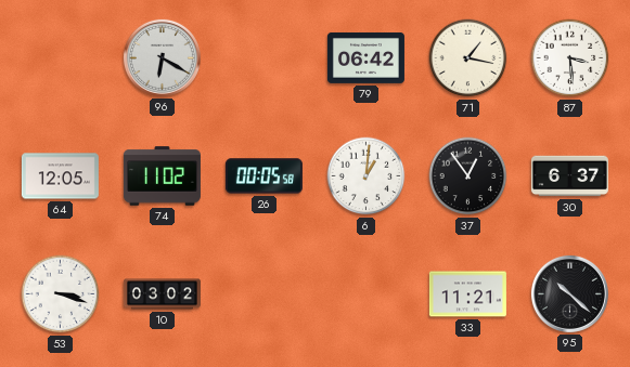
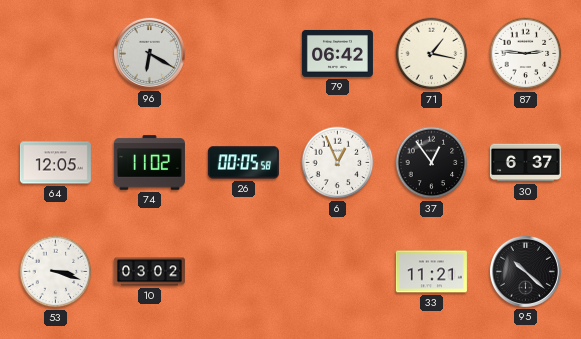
87: 3:29 -> 2:46 (526, 54)
6: 1:01 -> 12:56 (338, 163)
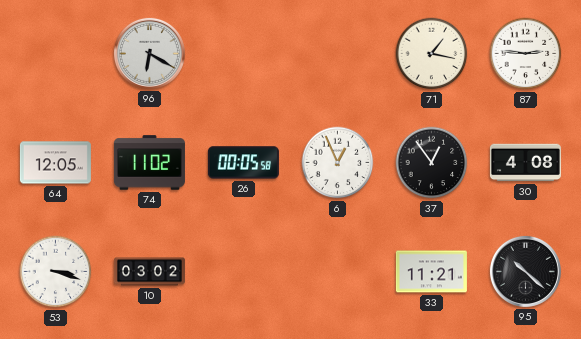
79: 06:42 -> none (337, 53)
30: 6:37 -> 4:08 (525, 163)
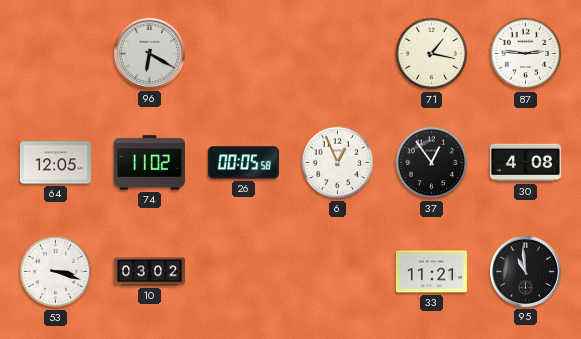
95: 10:22 -> 10:59 (525, 271)
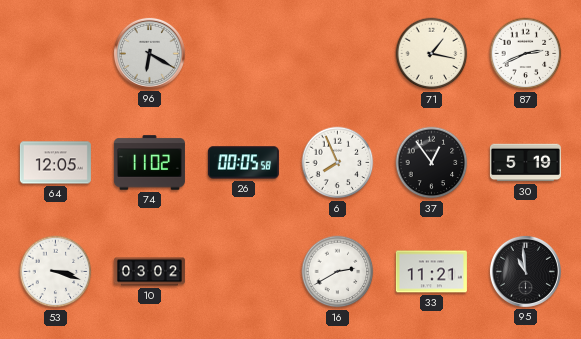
87: 2:46 -> 2:41 (526, 54)
6: 12:56 -> 7:56 (338, 163)
30: 4:08 -> 5:19 (525, 163)
16: none -> 2:40 (338, 272)
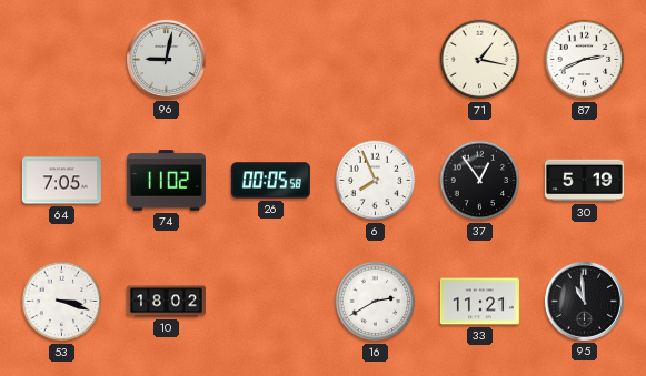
96: 6:20 -> 9:02 (166, 59)
64: 12:05 -> 7:05 (61, 181)
10: 03:02 -> 18:02 (166, 302)
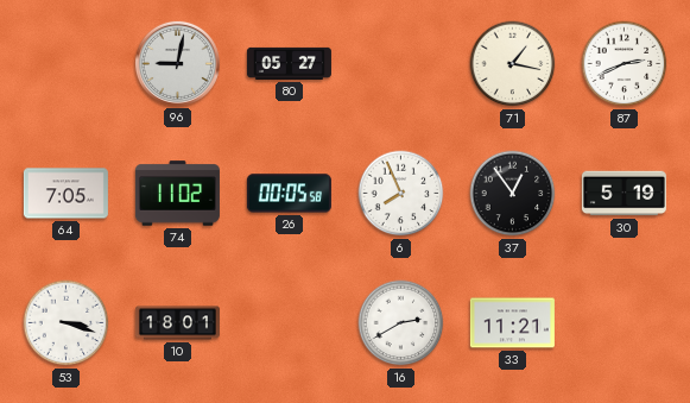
80: none -> 05:27 (289, 63)
10: 18:02 -> 18:01 (177, 323)
95: 10:59 -> none (584, 301)
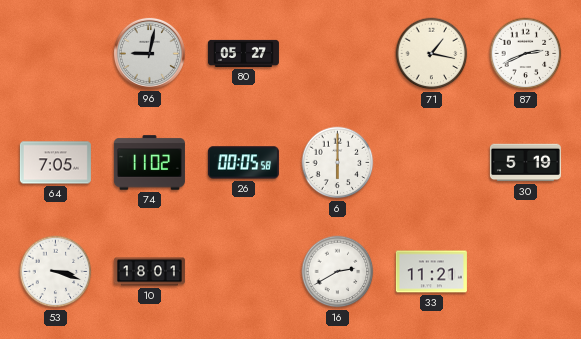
6: 7:56 -> 6:00 (338, 163)
37: 12:54 -> none (513, 194)
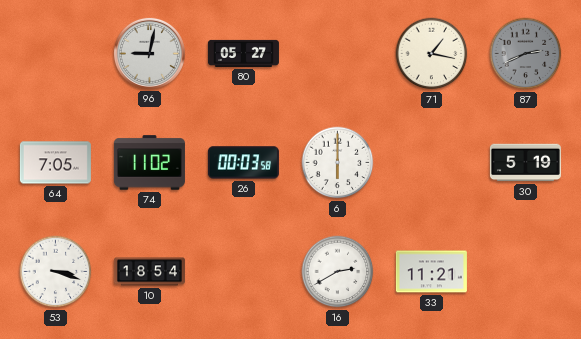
87 dial: white -> grey (526, 54)
26: 00:05 -> 00:03 (243, 163)
10: 18:01 -> 18:54 (149, 272)
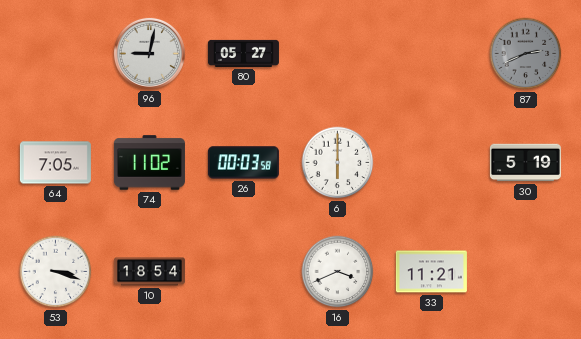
71: 1:17 -> none (432, 54)
16: 2:40 -> 3:41 (338, 272)
